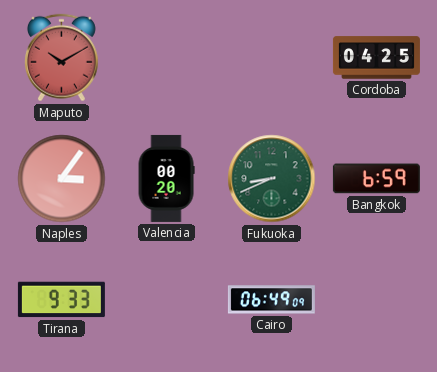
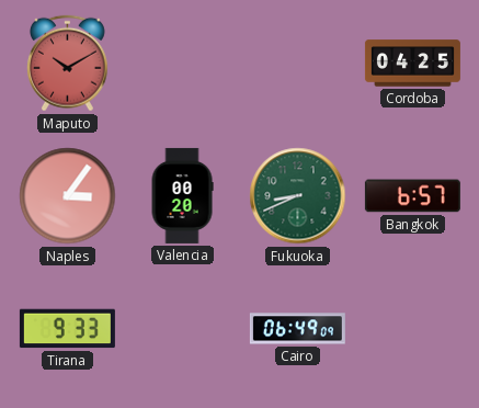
Bangkok: 6:59 -> 6:57 (412, 196)
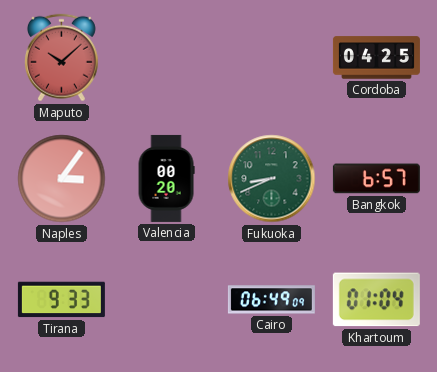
Maputo: 10:10 -> 10:08 (61, 58)
Khartoum: none -> 01:04 (376, 300)
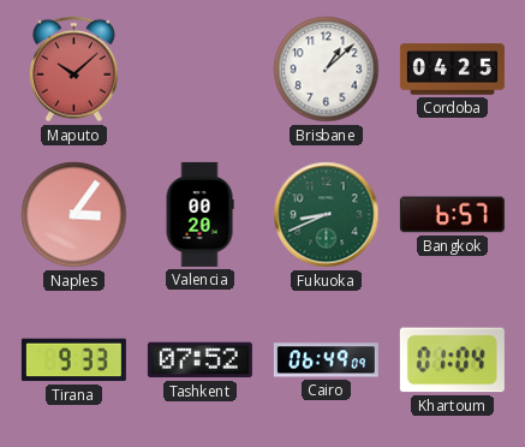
Brisbane: none -> 1:08 (327, 70)
Tashkent: none -> 07:52 (199, 360)
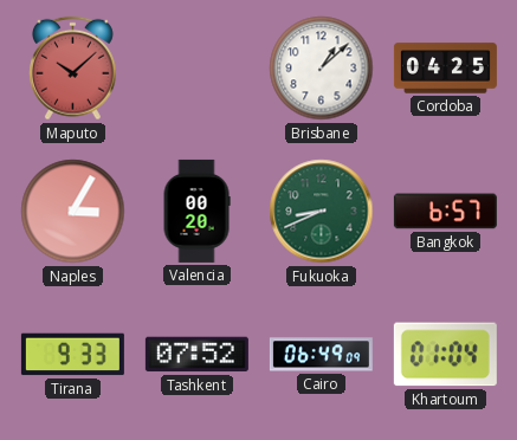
Naples: 3:06 -> 3:05 (73, 212)
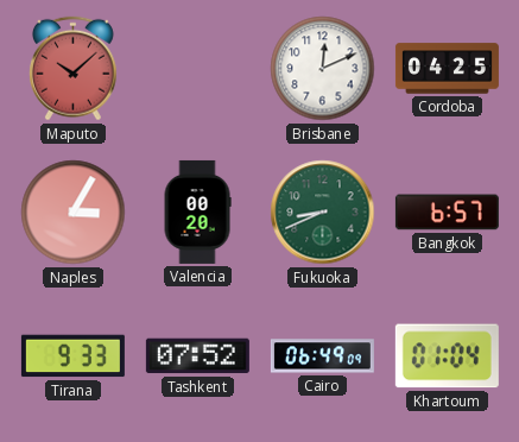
Brisbane: 1:08 -> 12:11 (323, 69)
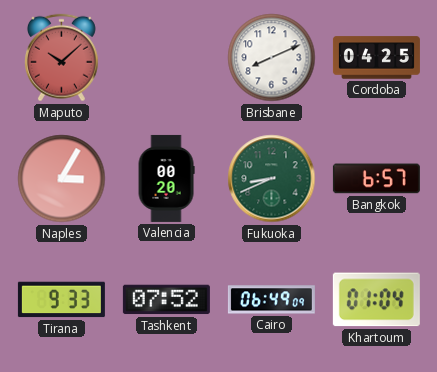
Brisbane: 12:11 -> 8:11 (272, 58)
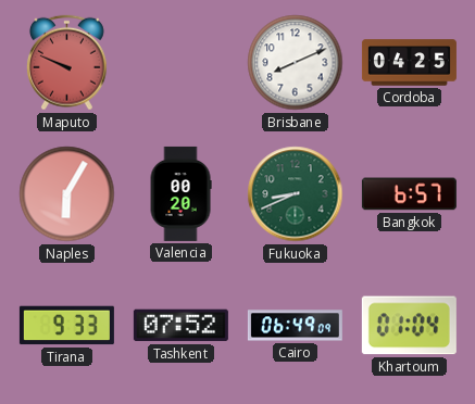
Maputo: 10:08 -> 9:49 (66, 63)
Naples: 3:05 -> 6:05 (67, 194)
